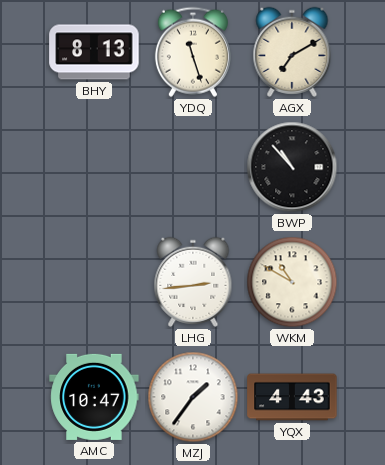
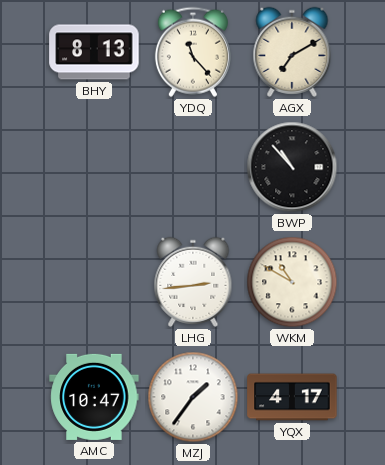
YDQ: 11:27 -> 11:23 (193, 52)
YQX: 4:43 -> 4:17 (292, 397)
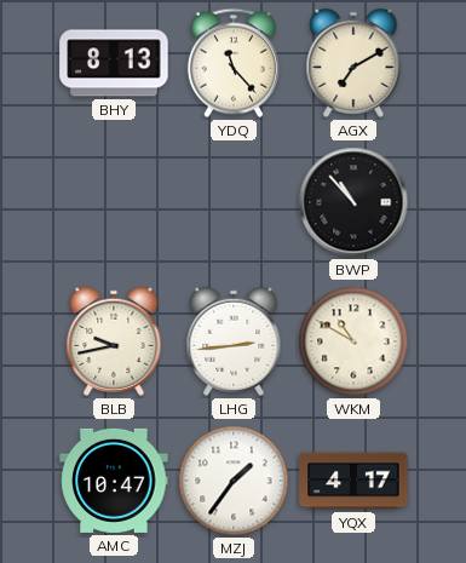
BLB: none -> 9:43 (114, 341)
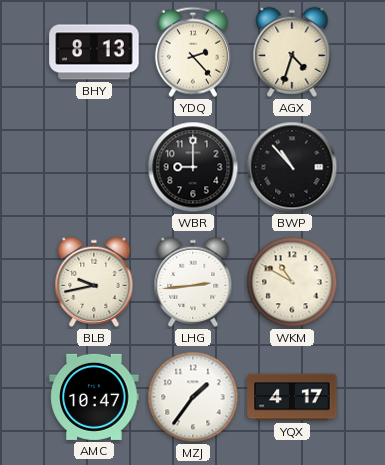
YDQ: 11:23 -> 2:23 (193, 52)
AGX: 7:10 -> 4:33 (292, 52)
WBR: none -> 9:00 (193, 167)
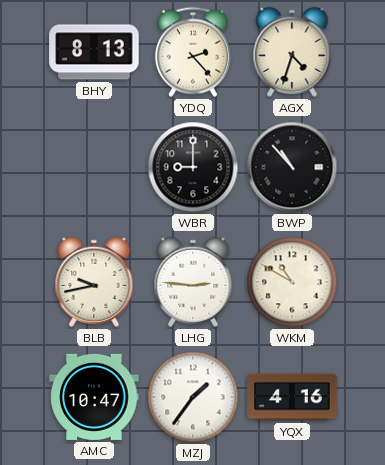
LHG: 2:44 -> 2:46 (193, 282)
YQX: 4:17 -> 4:16 (292, 397)
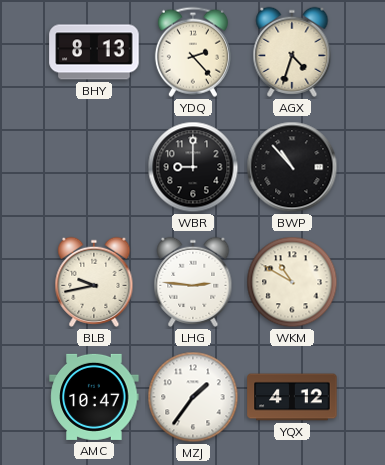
YQX: 4:16 -> 4:12 (292, 397)
